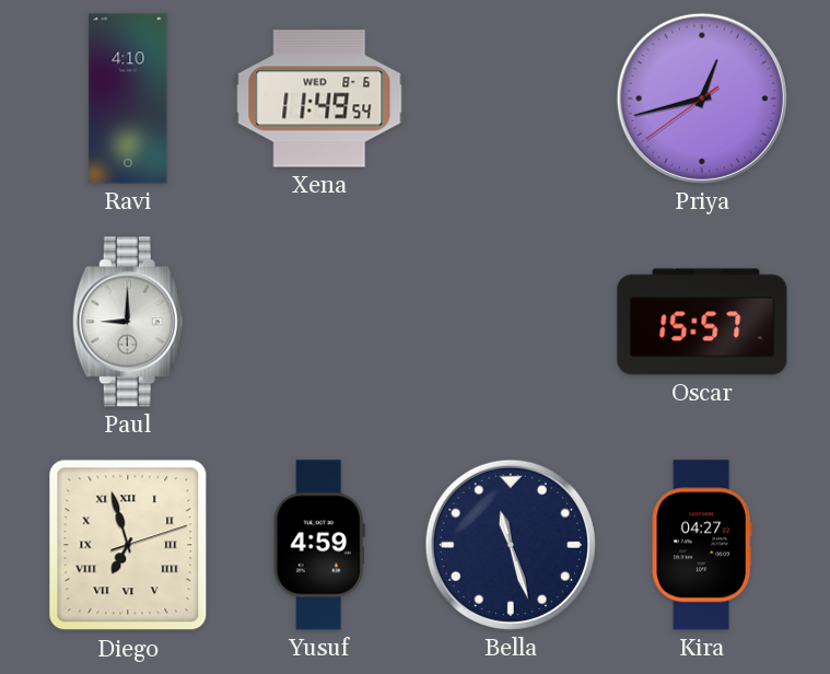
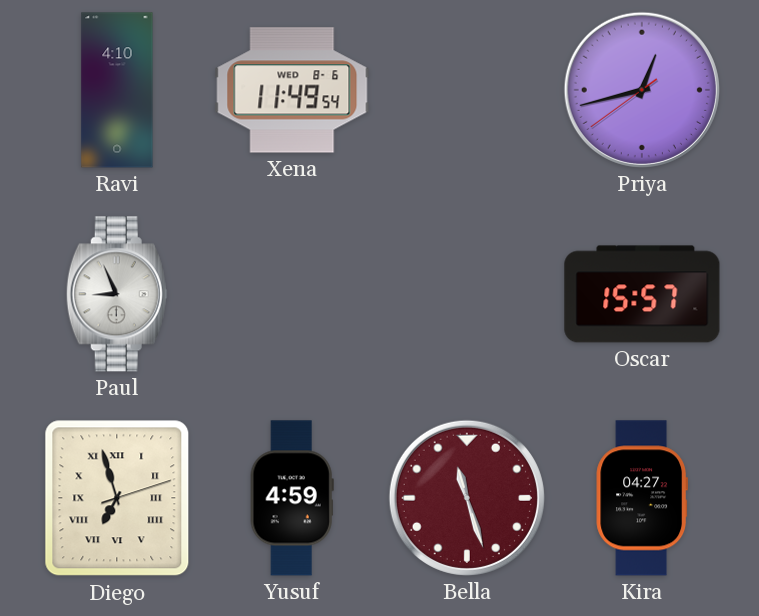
Paul: 9:00 -> 8:56 (117, 294)
Bella dial: navy -> burgundy (467, 498)
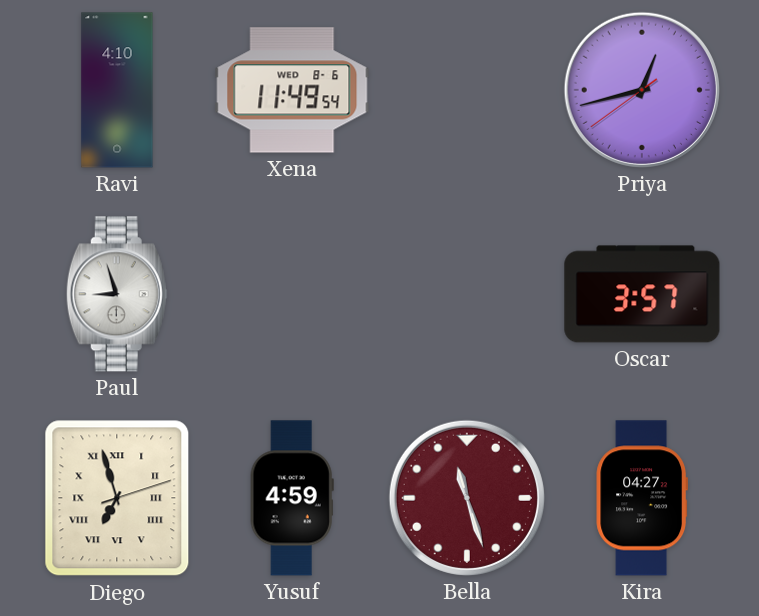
Paul: 8:56 -> 8:57 (117, 294)
Oscar: 15:57 -> 3:57 (642, 294)
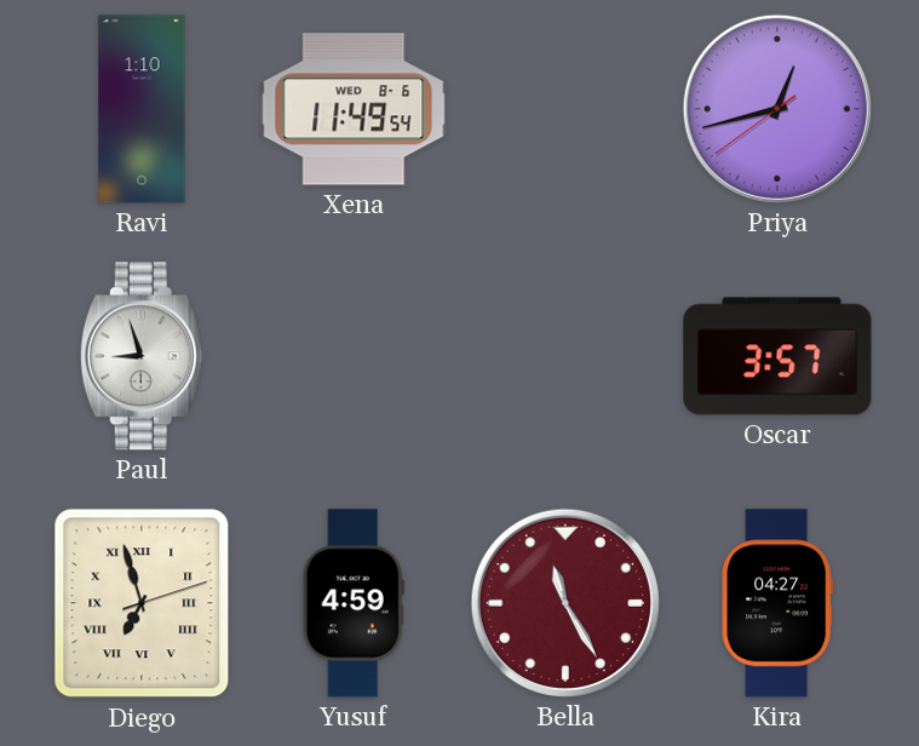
Ravi: 4:10 -> 1:10 (142, 109)
Bella: 11:27 -> 11:25 (565, 603)
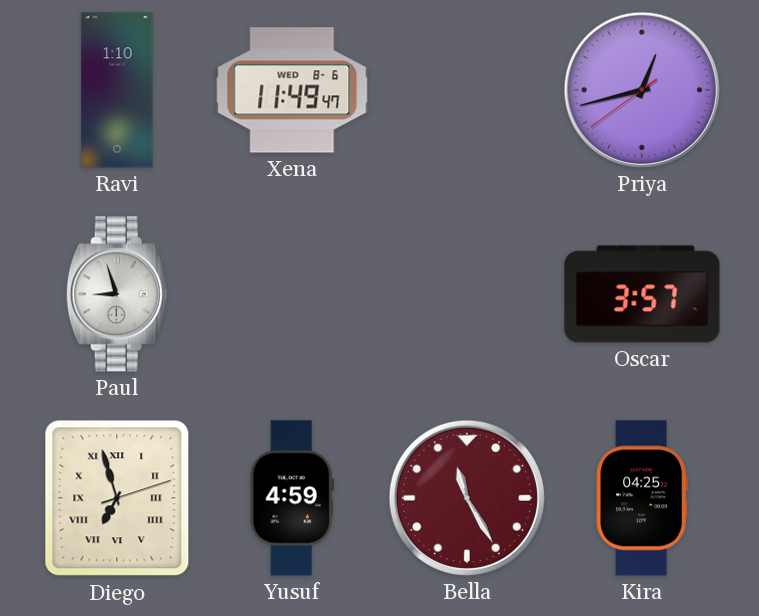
Xena: 11:49:54 -> 11:49:47 (292, 90)
Kira: 04:27 -> 04:25 (641, 498)
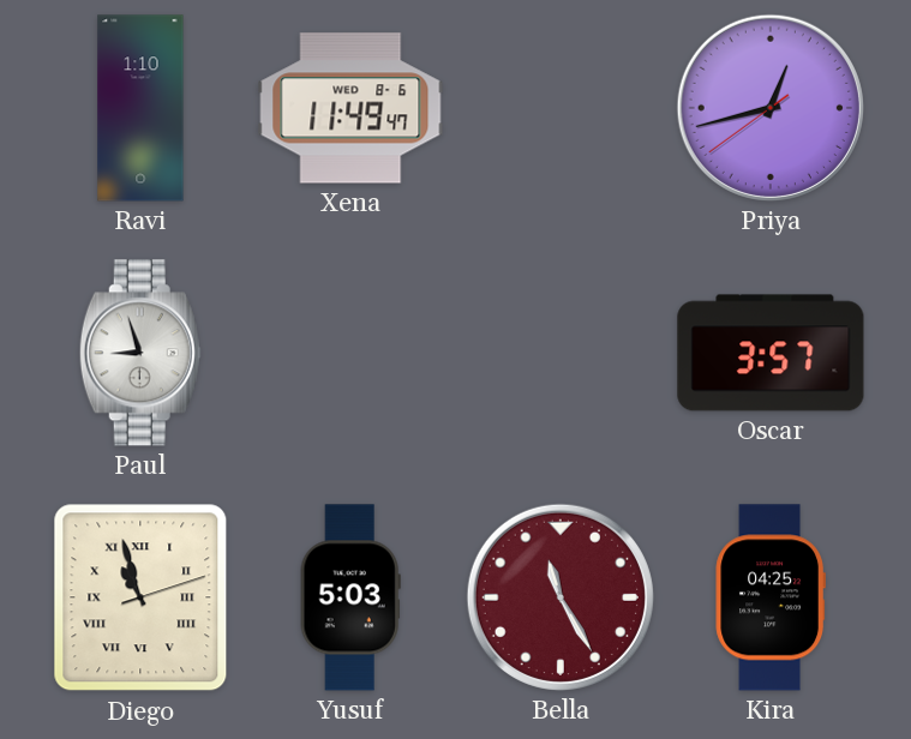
Diego: 6:57 -> 10:57 (140, 597)
Yusuf: 4:59 -> 5:03 (350, 597)
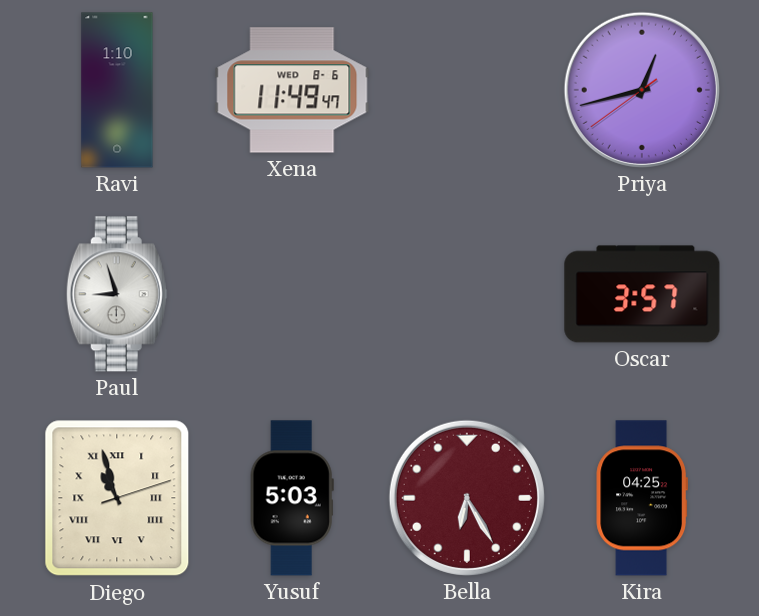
Bella: 11:25 -> 6:25 (467, 498)
